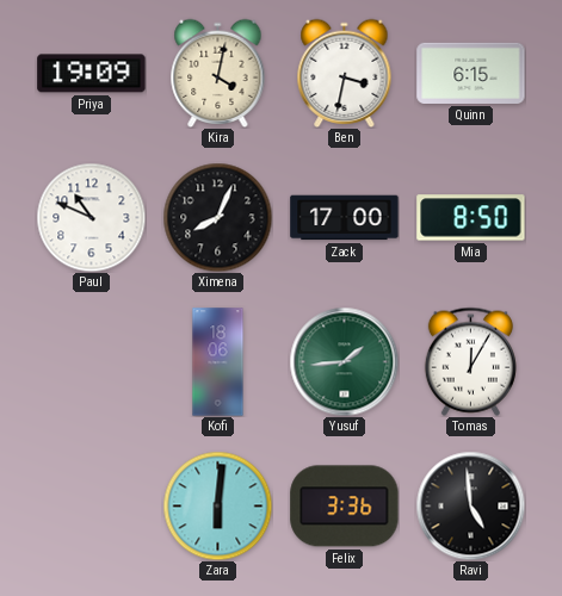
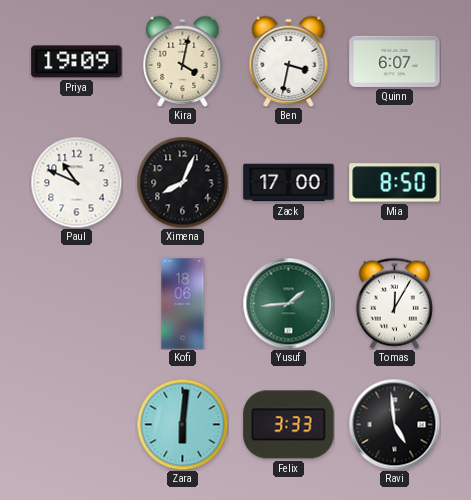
Quinn: 6:15 -> 6:07 (395, 61)
Felix: 3:36 -> 3:33 (289, 425)
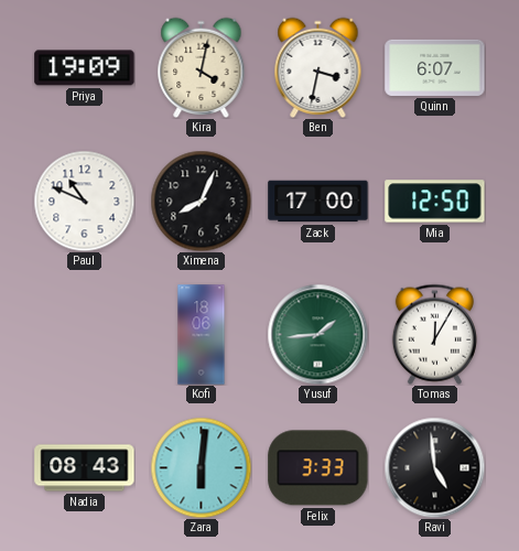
Mia: 8:50 -> 12:50 (435, 202)
Nadia: none -> 08:43 (85, 468)
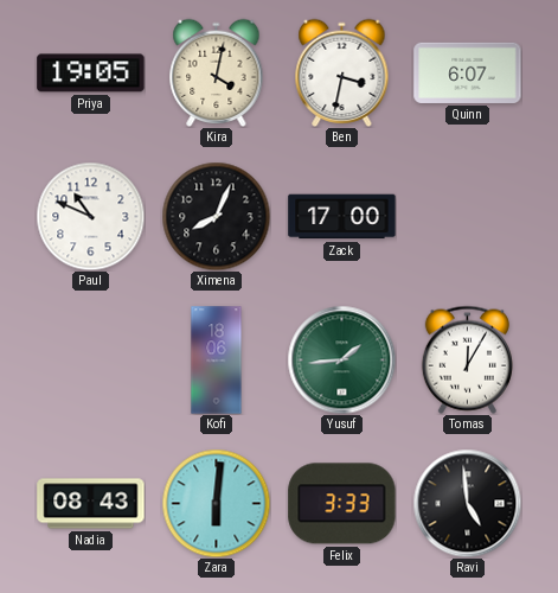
Priya: 19:09 -> 19:05 (91, 74)
Mia: 12:50 -> none (435, 202)
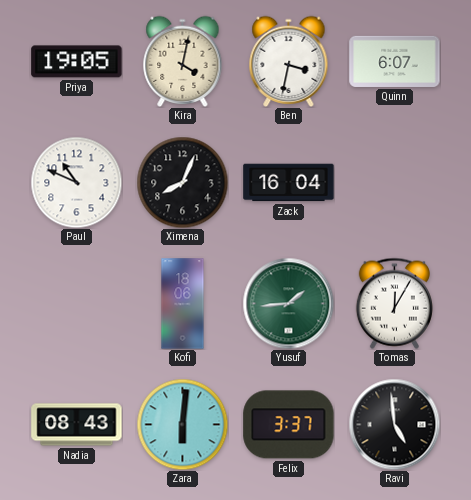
Zack: 17:00 -> 16:04 (289, 183)
Felix: 3:33 -> 3:37 (289, 425)
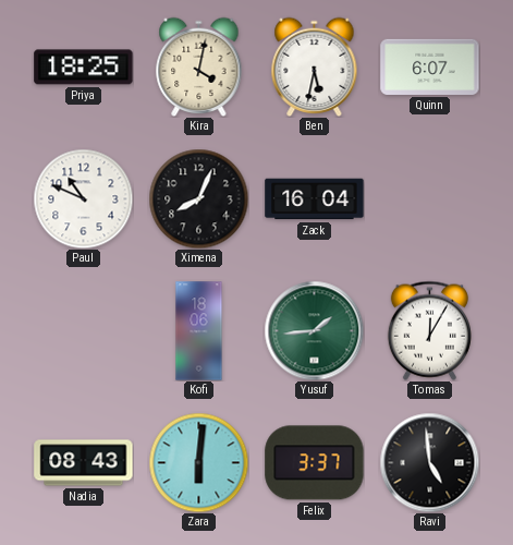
Priya: 19:05 -> 18:25 (84, 68)
Ben: 3:32 -> 5:32 (315, 66)
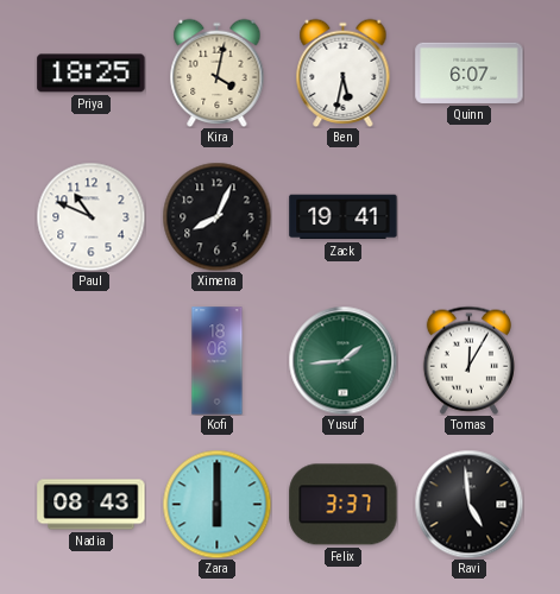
Zack: 16:04 -> 19:41 (344, 217)
Zara: 6:01 -> 6:00 (216, 504)
